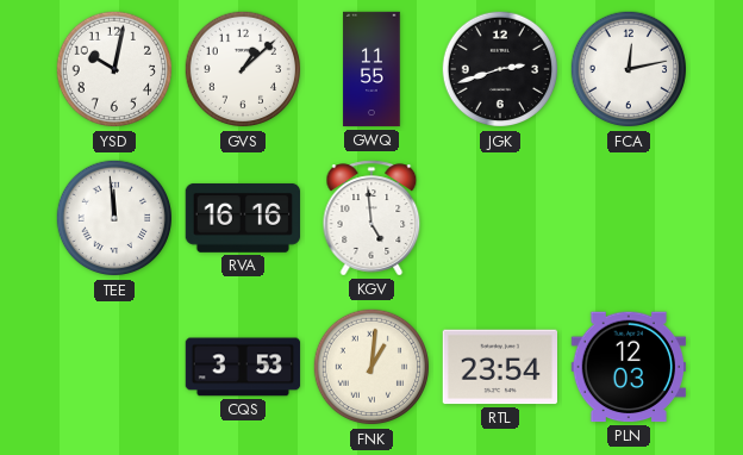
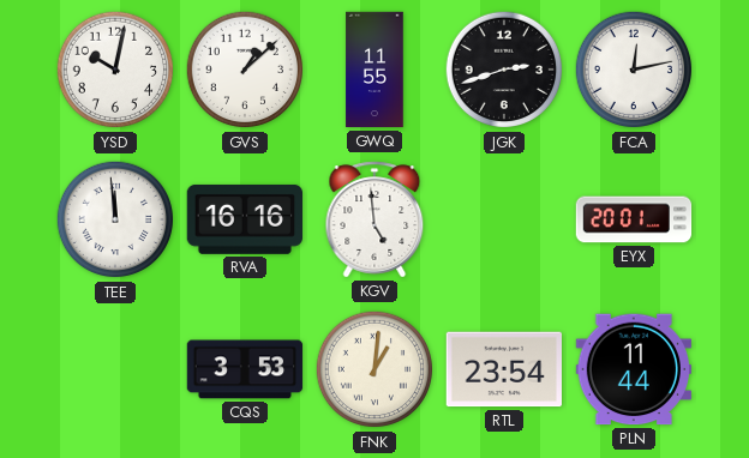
EYX: none -> 20:01 (634, 219)
PLN: 12:03 -> 11:44 (633, 369)
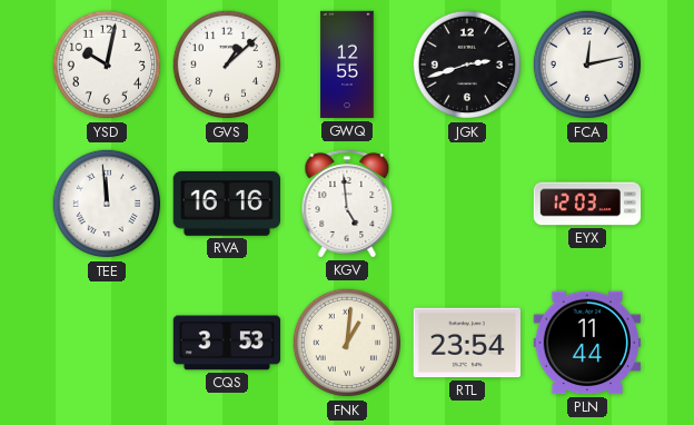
GWQ: 11:55 -> 12:55 (347, 65)
EYX: 20:01 -> 12:03 (587, 204)
